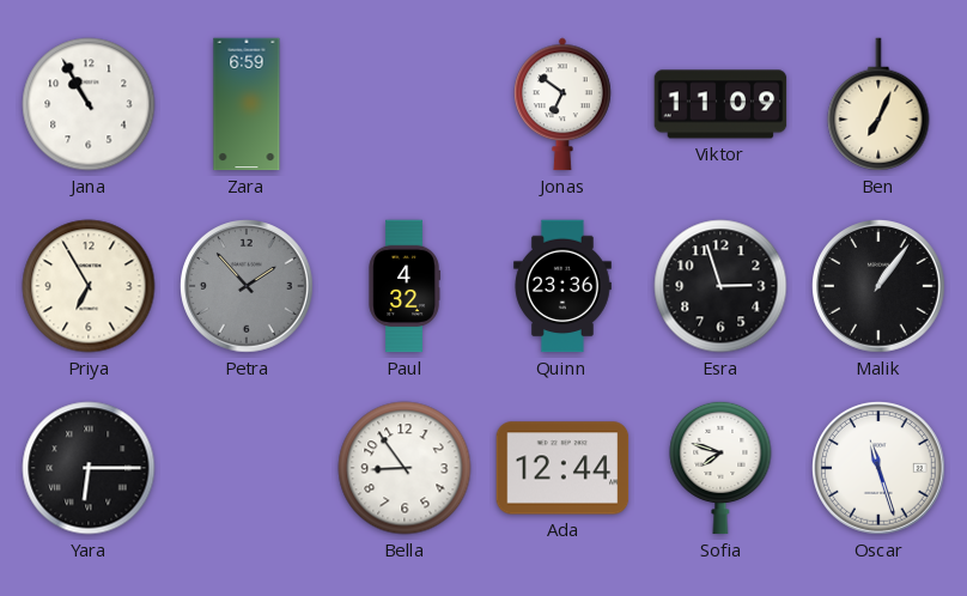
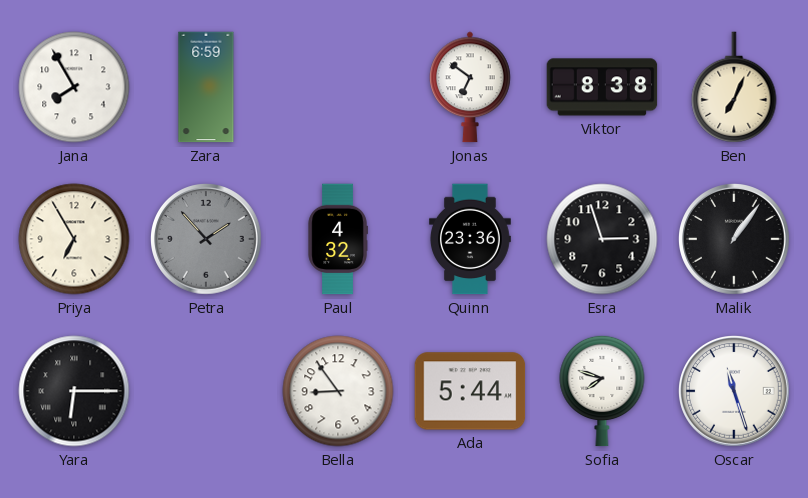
Jana: 10:55 -> 7:55 (74, 87)
Viktor: 11:09 -> 8:38 (602, 87)
Ada: 12:44 -> 5:44 (470, 391)
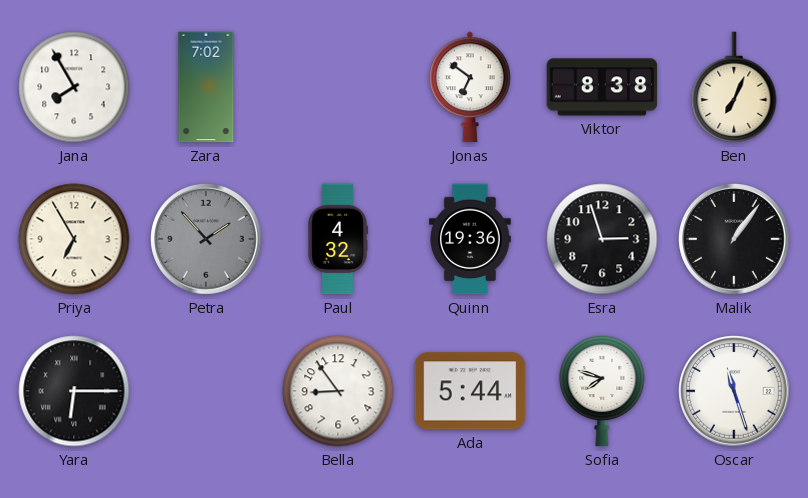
Zara: 6:59 -> 7:02 (206, 87)
Quinn: 23:36 -> 19:36 (470, 239)
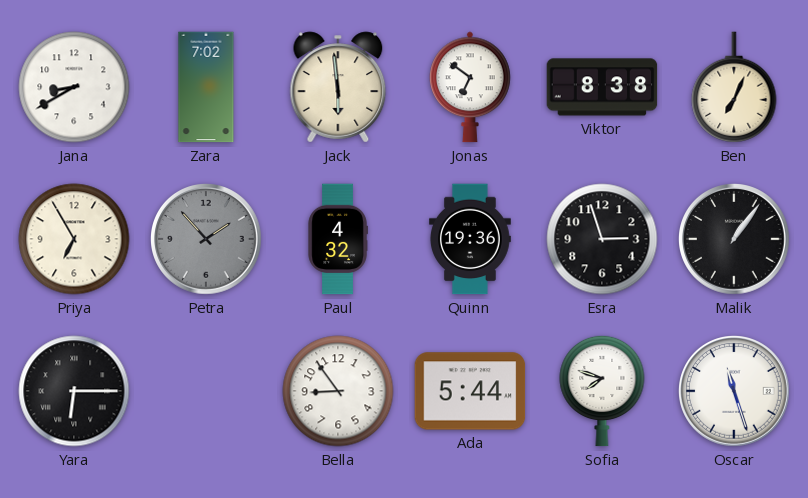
Jana: 7:55 -> 8:40 (74, 87)
Jack: none -> 5:59 (338, 87)
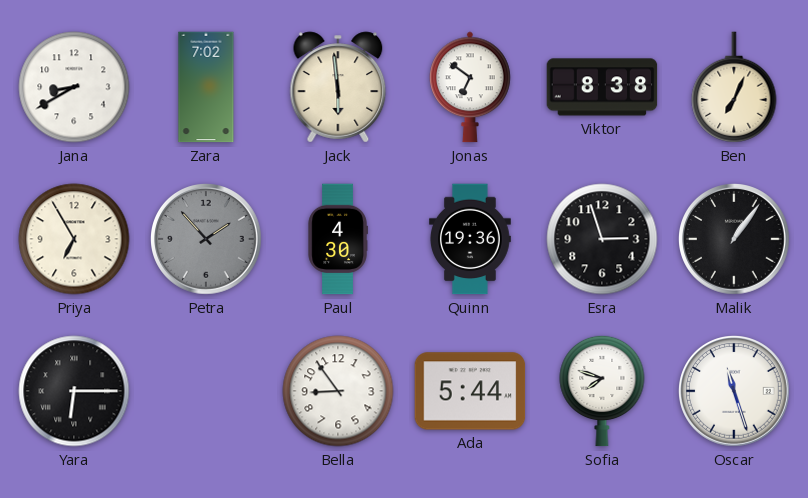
Paul: 4:32 -> 4:30 (338, 239)
